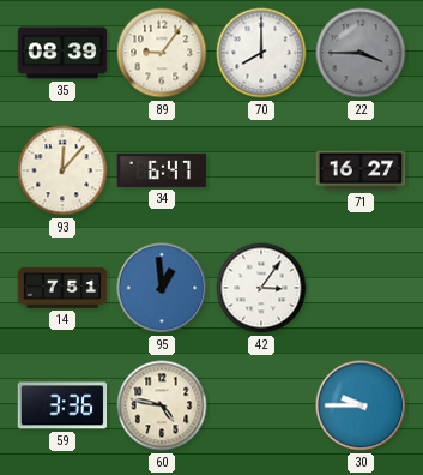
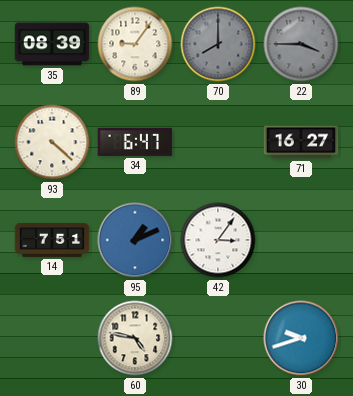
70 dial: white -> grey (218, 44)
93: 12:07 -> 4:22 (52, 142)
95: 12:59 -> 1:11 (135, 240)
59: 3:36 -> none (62, 405)
30: 9:45 -> 9:42 (301, 338)
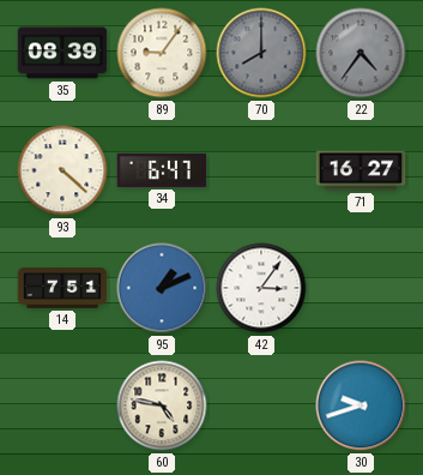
22: 3:45 -> 4:36 (361, 53)
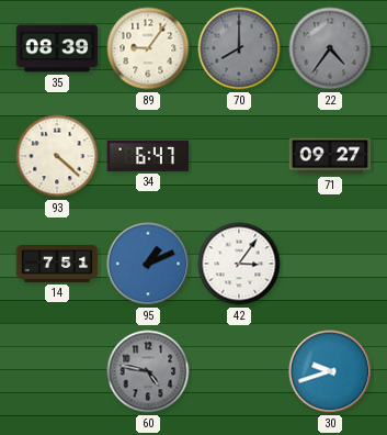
71: 16:27 -> 09:27 (330, 156)
60 dial: cream -> grey (148, 371)
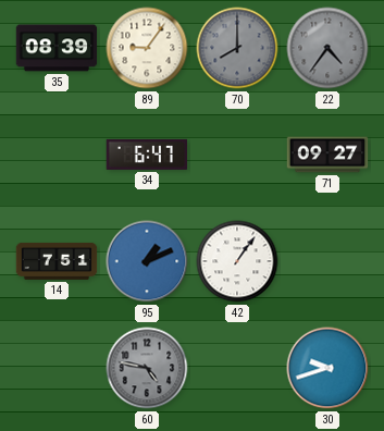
93: 4:22 -> none (57, 156)
42: 3:06 -> 1:06 (237, 261)
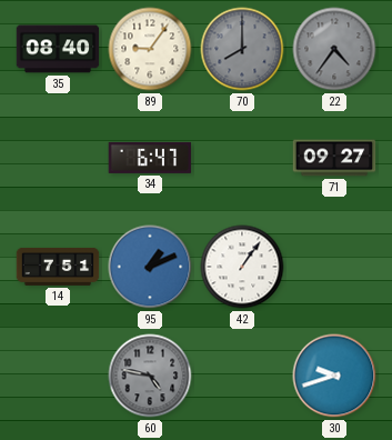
35: 08:39 -> 08:40 (58, 49)
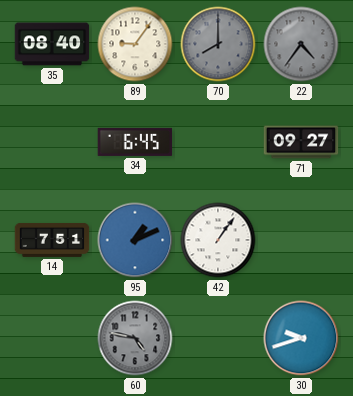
34: 6:47 -> 6:45 (135, 142)
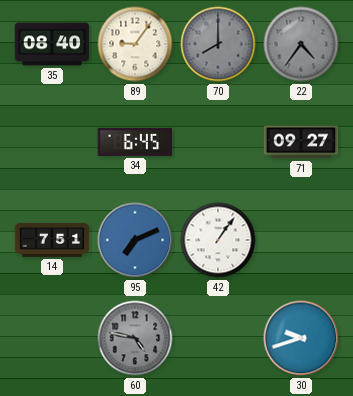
95: 1:11 -> 7:11 (135, 240)
